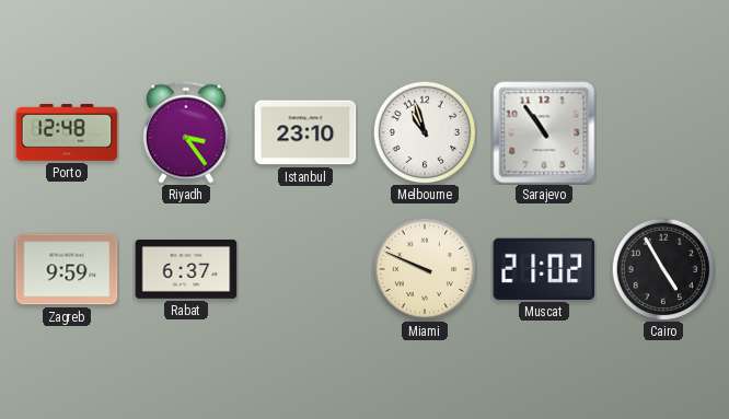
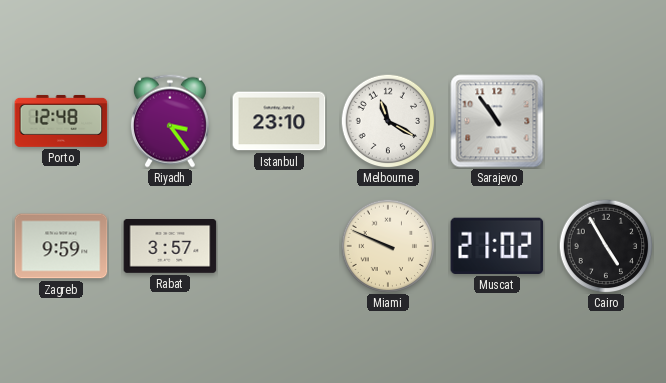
Melbourne: 10:57 -> 11:20 (388, 121)
Rabat: 6:37 -> 3:57 (170, 247)
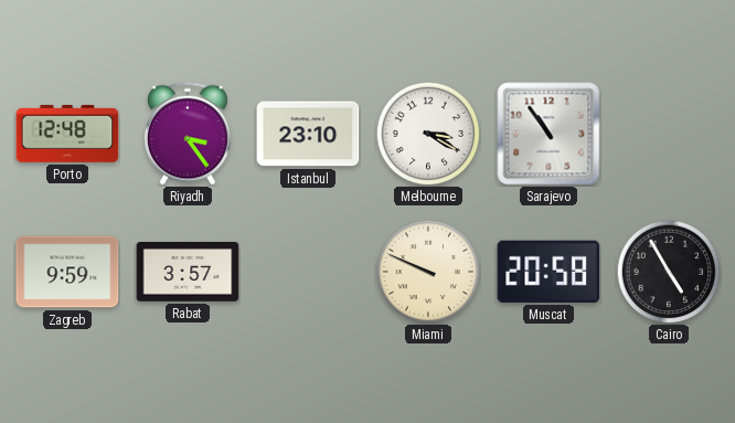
Melbourne: 11:20 -> 3:20 (428, 134)
Muscat: 21:02 -> 20:58 (548, 272)
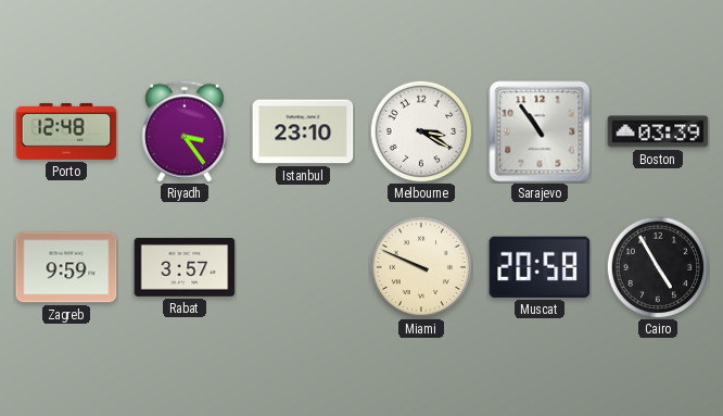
Boston: none -> 03:39 (658, 131)
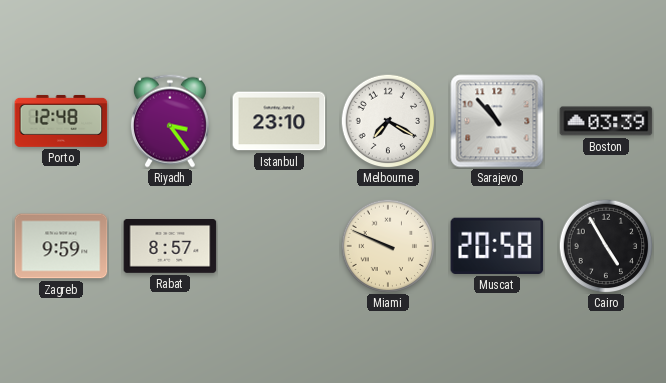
Melbourne: 3:20 -> 7:20 (388, 121)
Sarajevo: 10:54 -> 10:53 (497, 121)
Rabat: 3:57 -> 8:57 (170, 247)
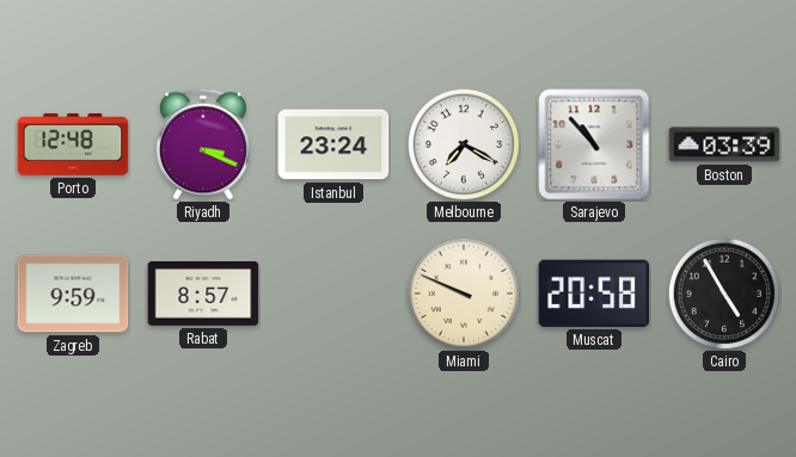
Riyadh: 3:24 -> 3:19 (203, 144)
Istanbul: 23:10 -> 23:24 (333, 144)
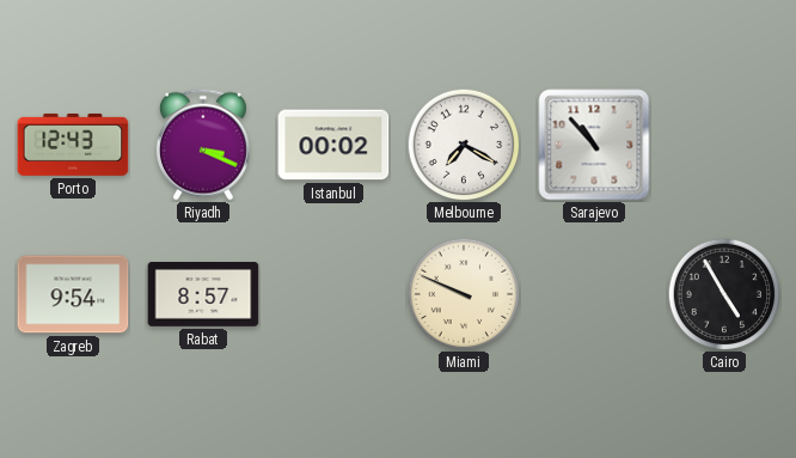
Porto: 12:48 -> 12:43 (73, 145)
Istanbul: 23:24 -> 00:02 (333, 145)
Boston: 03:39 -> none (724, 144)
Zagreb: 9:59 -> 9:54 (73, 294)
Muscat: 20:58 -> none (594, 294)
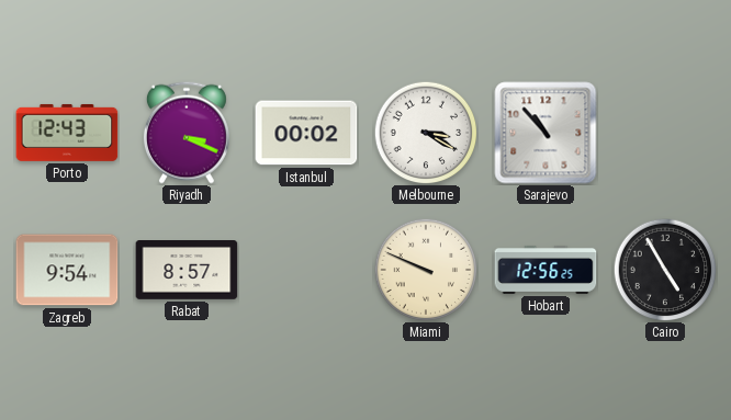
Melbourne: 7:20 -> 3:20 (426, 133)
Hobart: none -> 12:56 (546, 270)
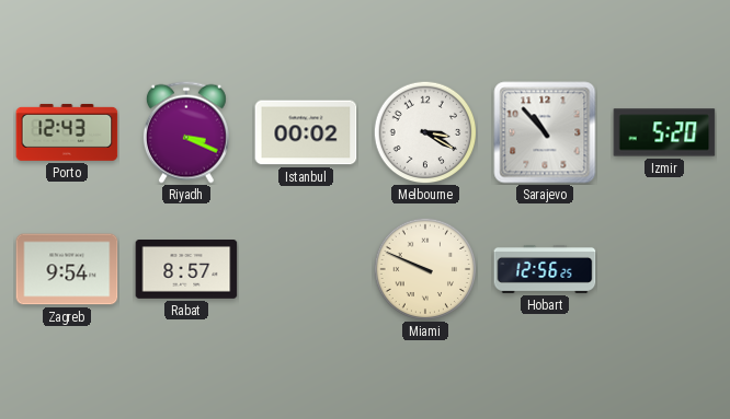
Izmir: none -> 5:20 (664, 132)
Cairo: 4:55 -> none (665, 270)
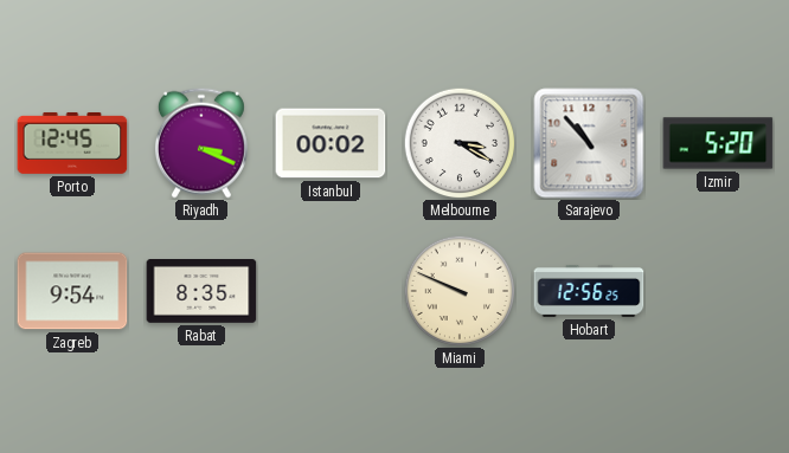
Porto: 12:43 -> 12:45 (72, 143)
Rabat: 8:57 -> 8:35 (201, 292)
